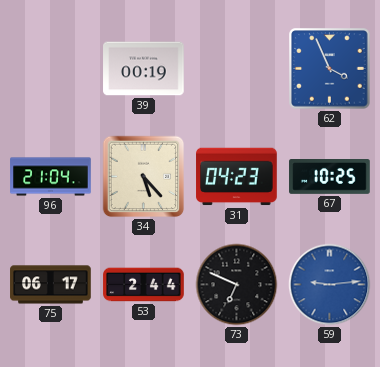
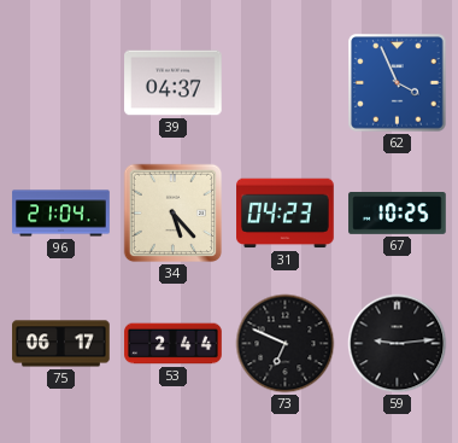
39: 00:19 -> 04:37 (174, 83)
59 dial: blue -> black (398, 344)
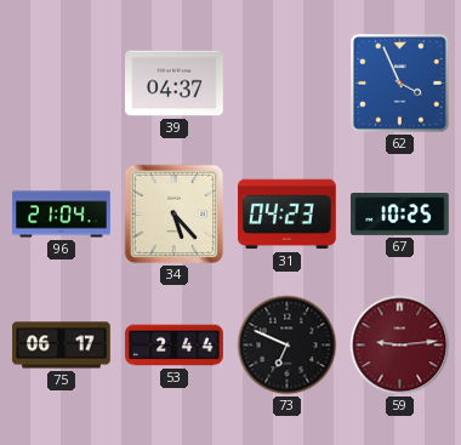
59 dial: black -> burgundy (400, 346)
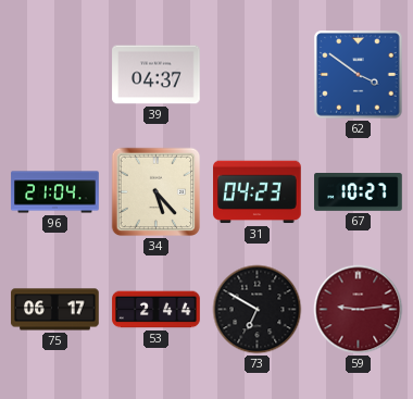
62: 3:56 -> 3:51 (359, 75)
67: 10:25 -> 10:27 (359, 192)
73: 6:49 -> 6:50 (258, 310)
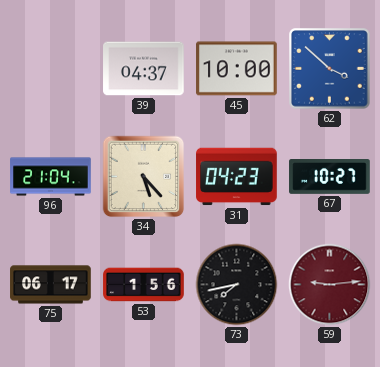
45: none -> 10:00 (237, 69)
62: 3:51 -> 3:52 (330, 69)
53: 2:44 -> 1:56 (144, 285)
73: 6:50 -> 7:43 (237, 285)
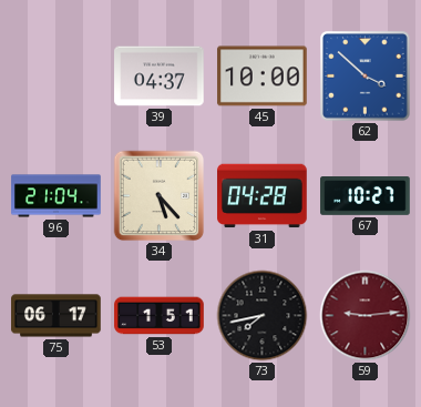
31: 04:23 -> 04:28 (263, 196)
53: 1:56 -> 1:51 (160, 316)
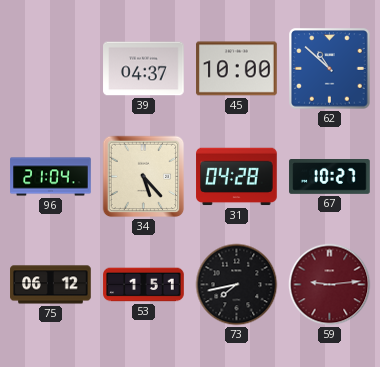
62: 3:52 -> 10:52 (330, 69)
75: 06:17 -> 06:12 (51, 285)
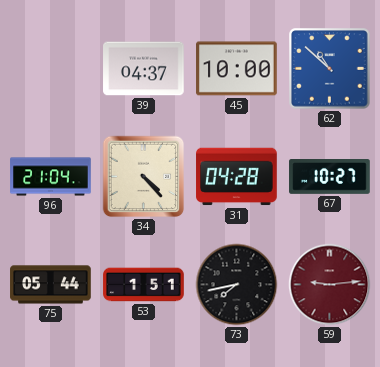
34: 5:23 -> 4:23 (144, 177)
75: 06:12 -> 05:44 (51, 285)
